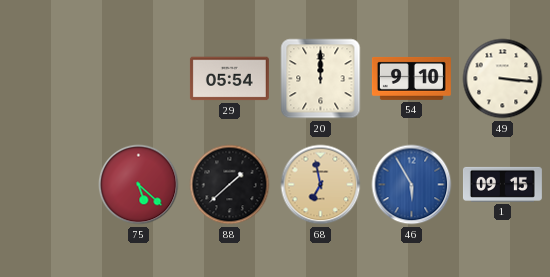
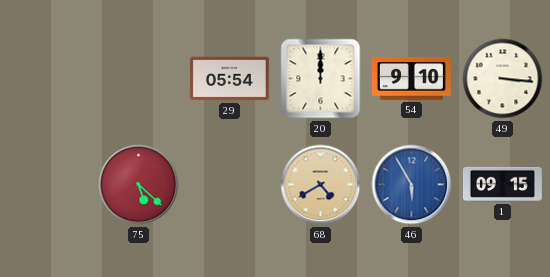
88: 1:38 -> none (230, 185)
68: 6:58 -> 4:40 (321, 185)
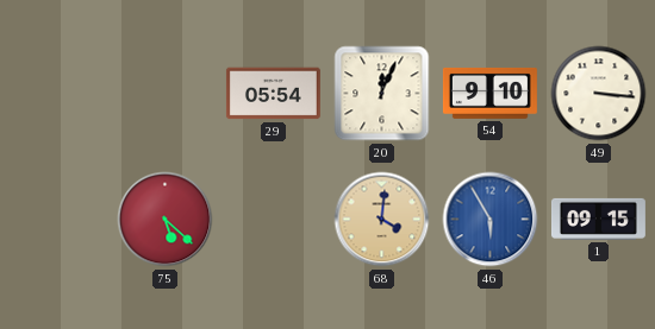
20: 12:00 -> 12:04 (382, 94)
68: 4:40 -> 4:01 (382, 220)
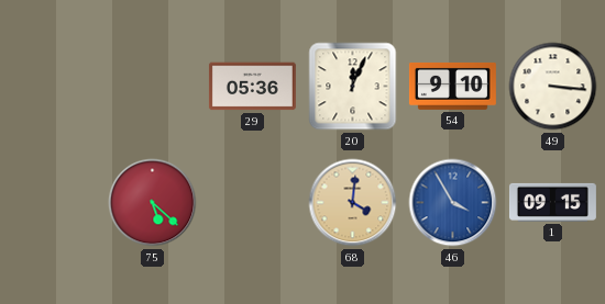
29: 05:54 -> 05:36 (252, 87)
46: 5:55 -> 3:55 (453, 203)
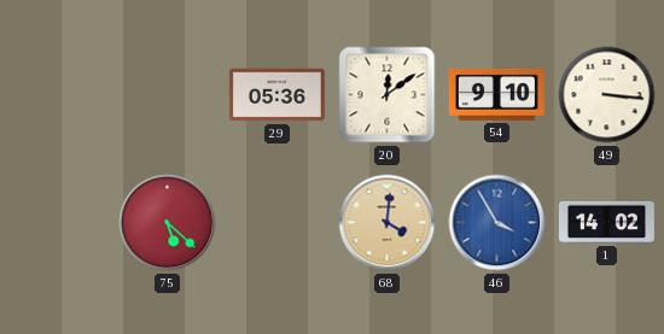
20: 12:04 -> 12:09 (388, 95)
1: 09:15 -> 14:02 (606, 222)
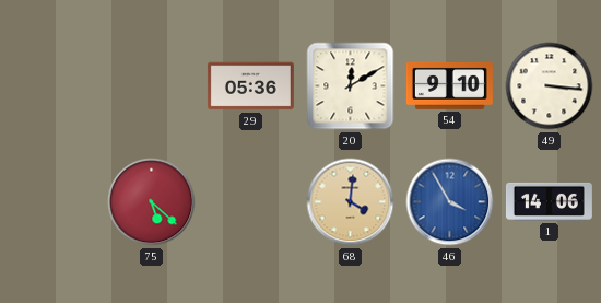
20: 12:09 -> 12:10 (351, 86)
1: 14:02 -> 14:06 (549, 201)
